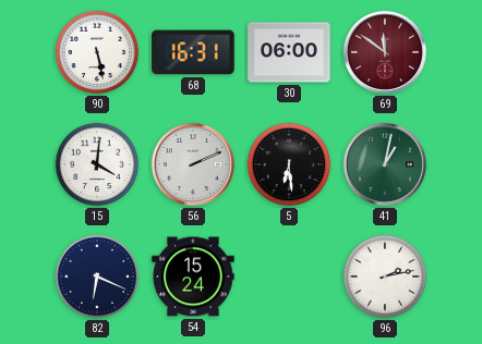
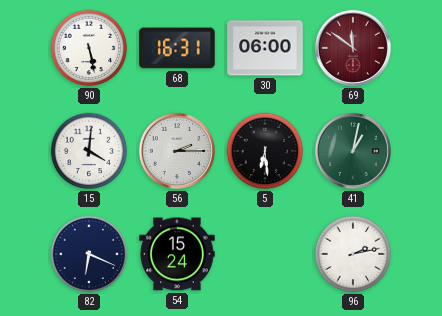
56: 2:11 -> 2:15 (177, 151)
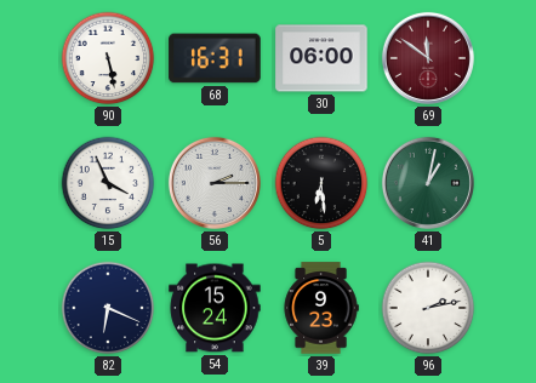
15: 4:01 -> 3:56 (108, 183)
39: none -> 9:23 (321, 308)
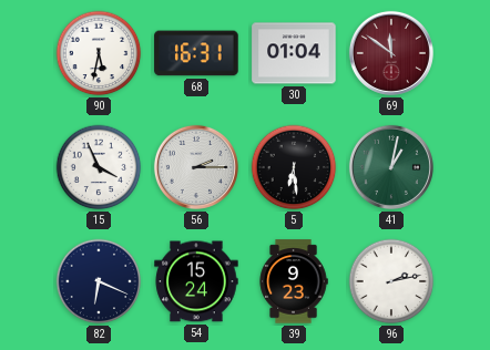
90: 5:28 -> 5:32 (99, 53)
30: 06:00 -> 01:04 (294, 53)
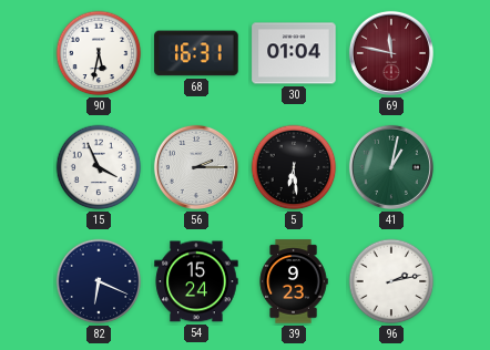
69: 11:51 -> 11:47 (391, 53)
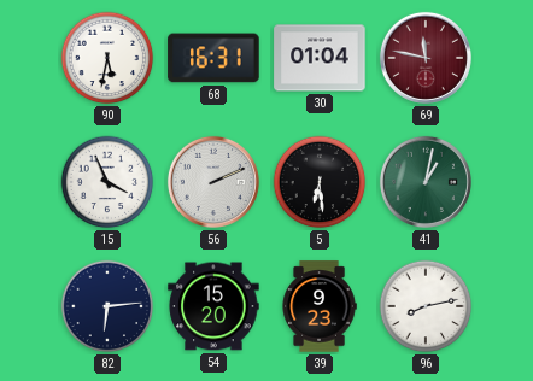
56: 2:15 -> 2:11 (213, 182)
82: 6:19 -> 6:14 (107, 306)
54: 15:24 -> 15:20 (213, 306)
96: 2:13 -> 8:13 (426, 306)
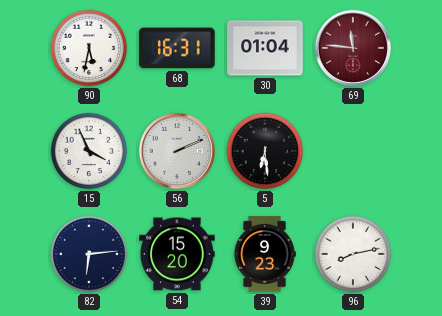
69: 11:47 -> 11:46 (353, 48)
41: 1:02 -> none (426, 182)
